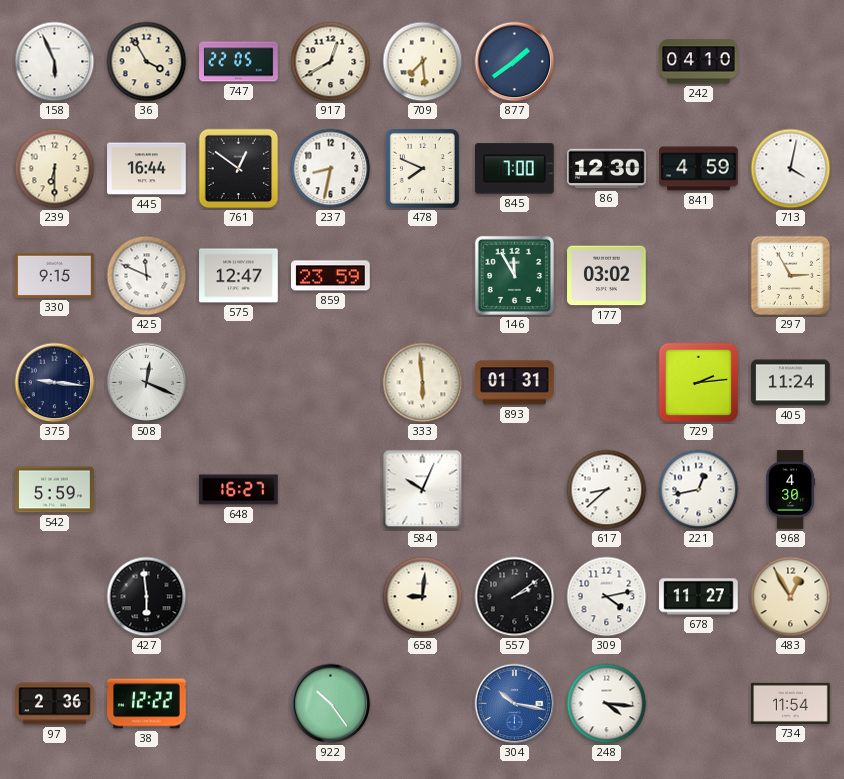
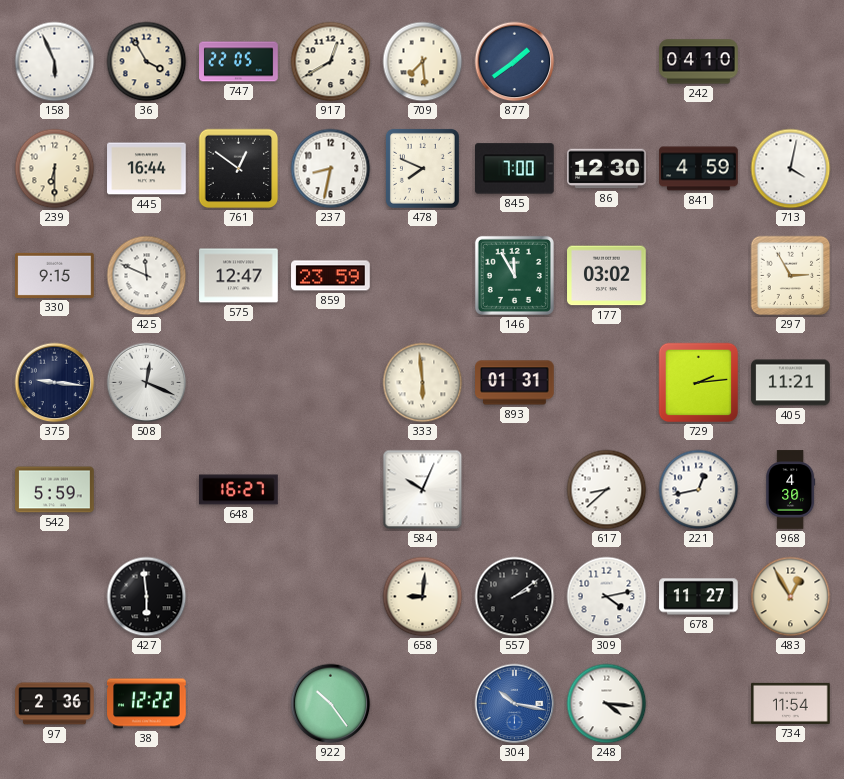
405: 11:24 -> 11:21 (791, 383)
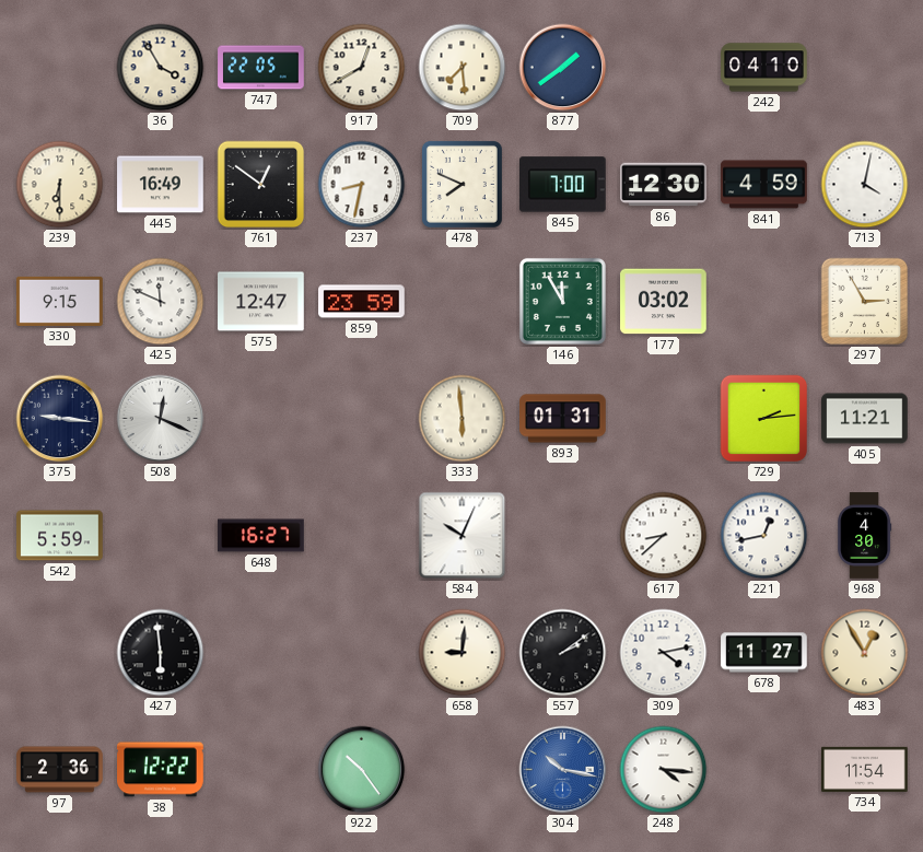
158: 5:56 -> none (55, 62)
445: 16:44 -> 16:49 (161, 185)
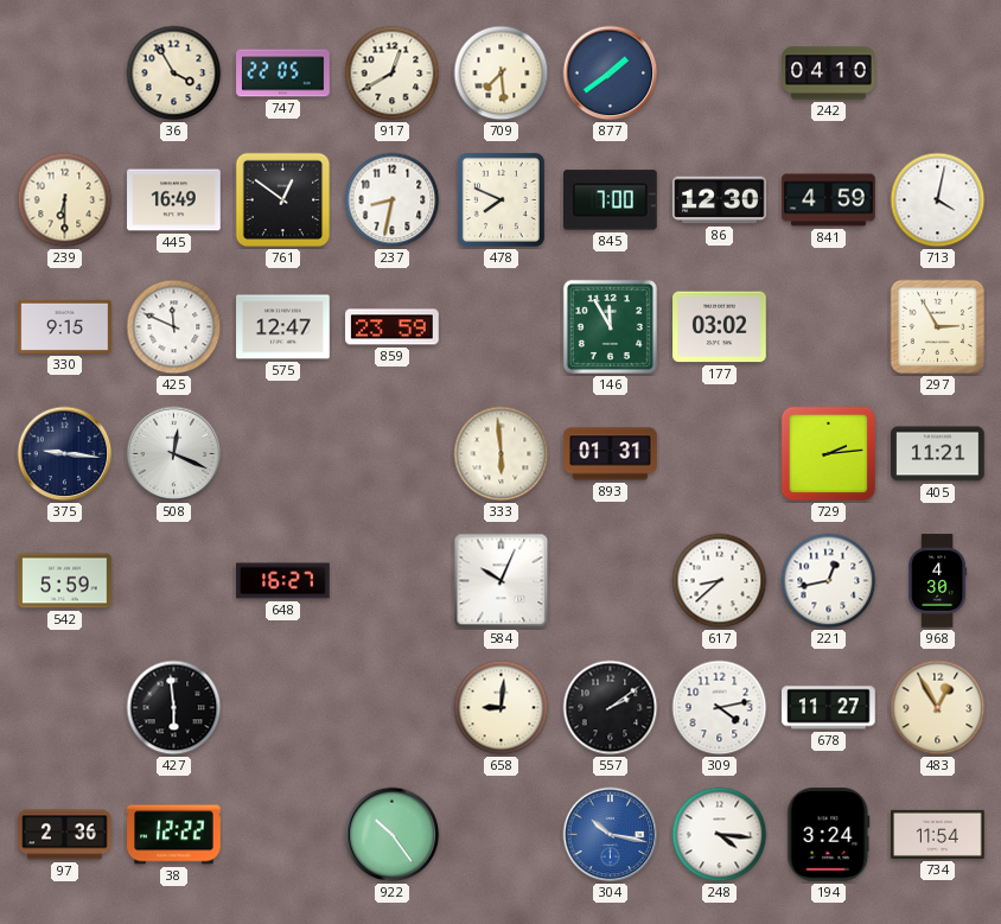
194: none -> 3:24 (829, 835)
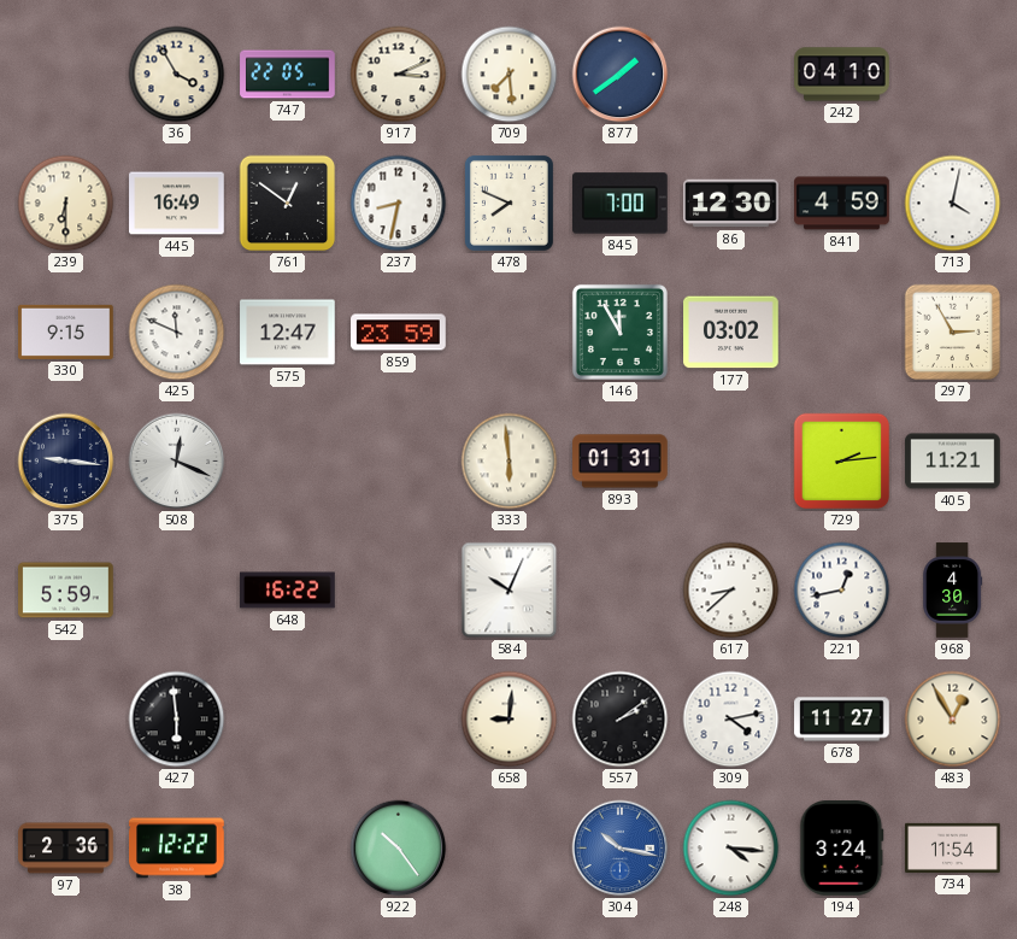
917: 12:40 -> 3:11 (399, 75)
648: 16:27 -> 16:22 (288, 591)
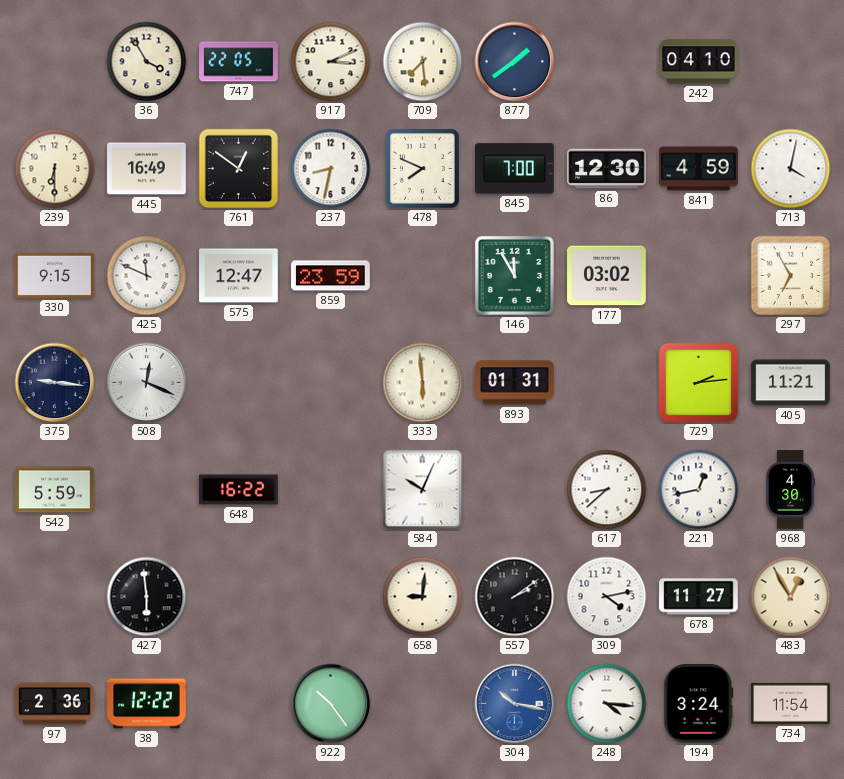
297: 2:55 -> 6:55 (791, 276)
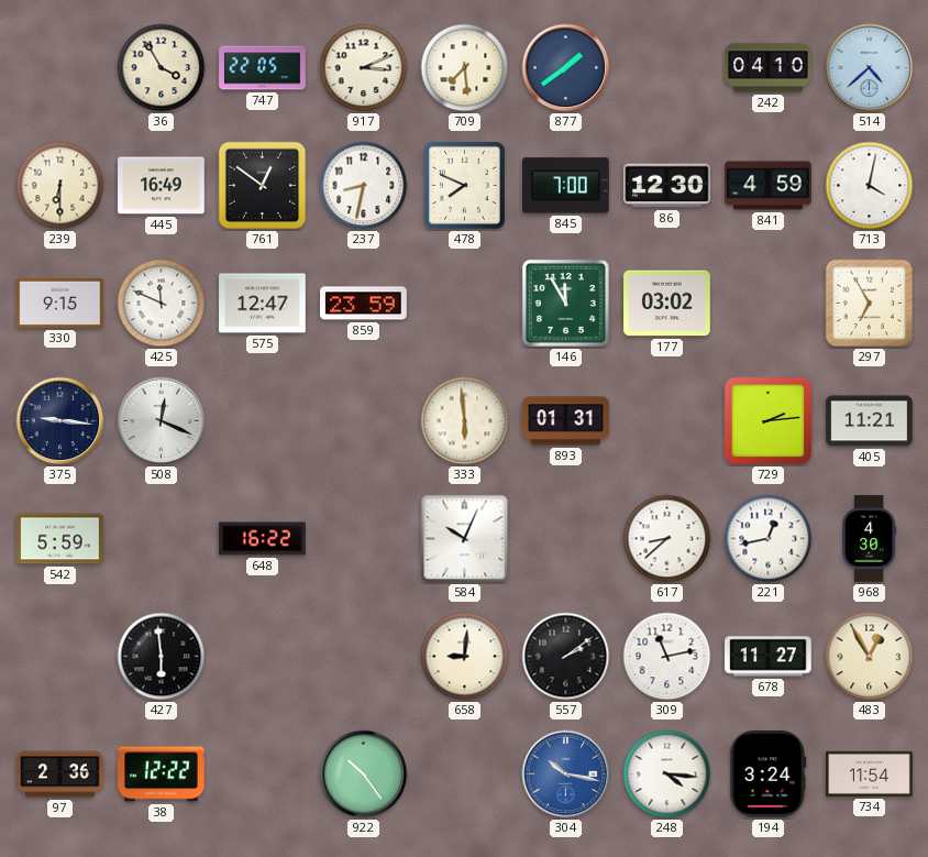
514: none -> 4:38 (870, 68)
309: 4:13 -> 11:13 (667, 657)
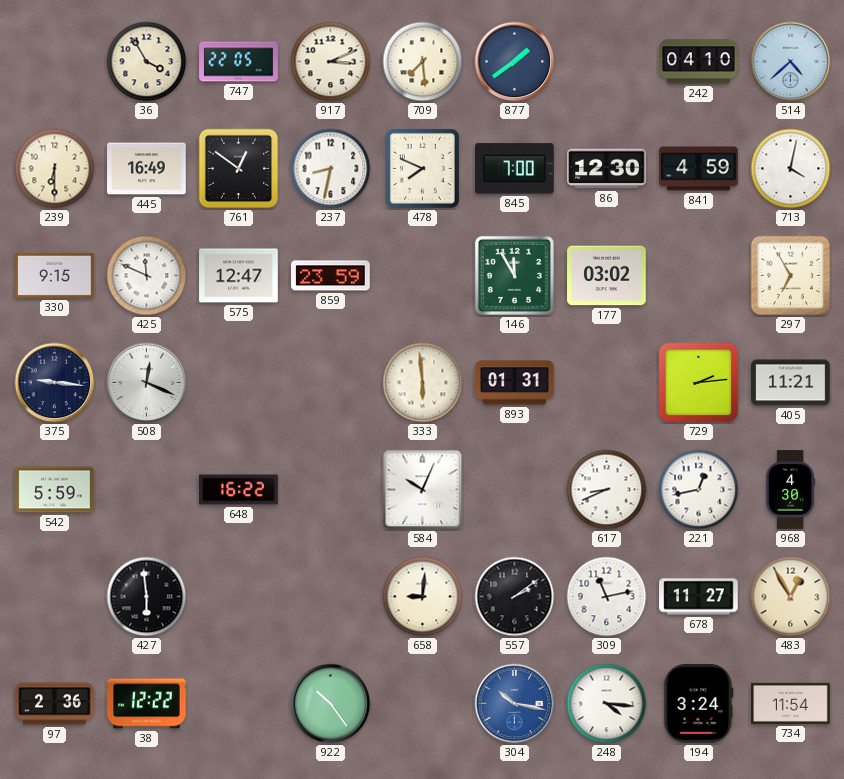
617: 8:38 -> 8:41 (607, 490)
